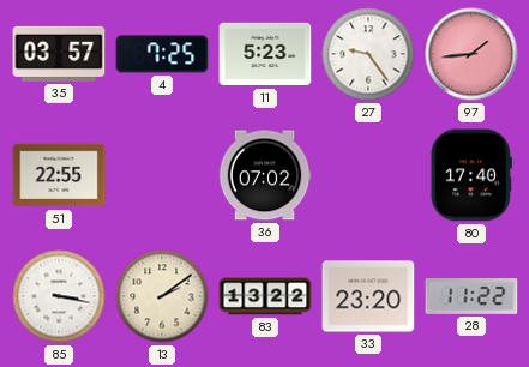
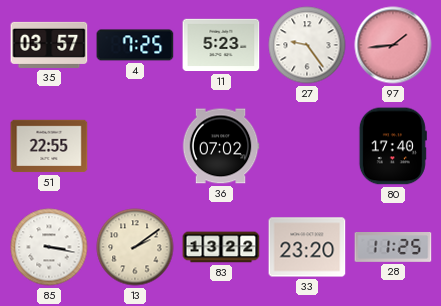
28: 11:22 -> 11:25 (393, 248)
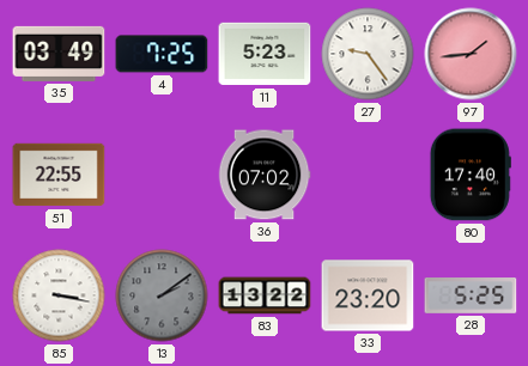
35: 03:57 -> 03:49 (59, 54)
13 dial: cream -> grey (162, 295)
28: 11:25 -> 5:25 (471, 297)
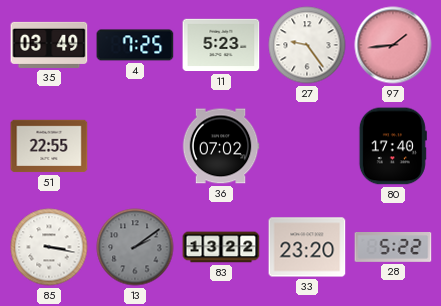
28: 5:25 -> 5:22 (393, 248)
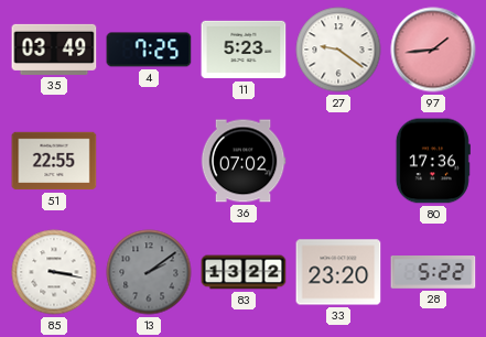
27: 9:24 -> 9:21 (338, 50)
80: 17:40 -> 17:36 (433, 161)
